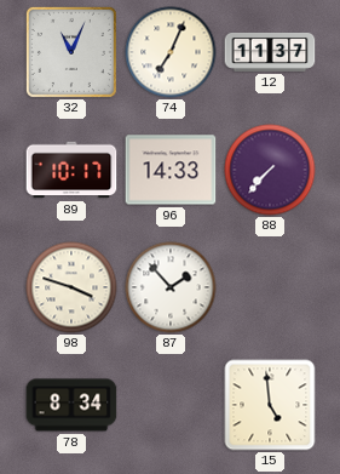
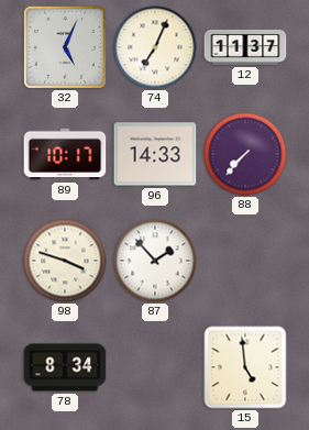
32: 11:04 -> 5:04 (65, 47)
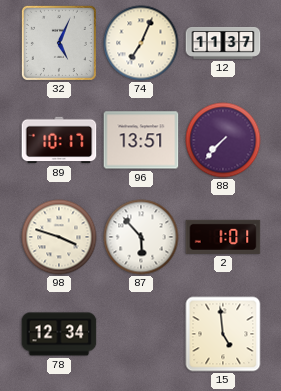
96: 14:33 -> 13:51 (141, 140)
87: 1:53 -> 5:53 (141, 237)
2: none -> 1:01 (223, 237)
78: 8:34 -> 12:34 (59, 334)
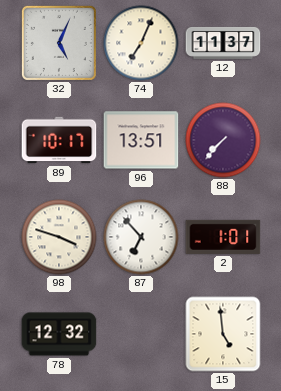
87: 5:53 -> 6:53 (141, 237)
78: 12:34 -> 12:32 (59, 334)
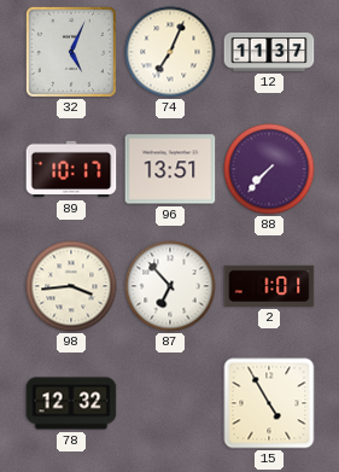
98: 3:48 -> 3:44 (71, 286)
15: 4:59 -> 4:55 (269, 403)
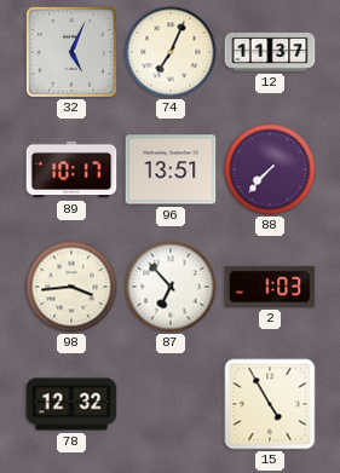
2: 1:01 -> 1:03 (270, 287)
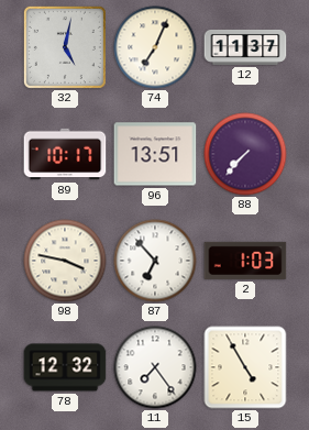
32: 5:04 -> 5:02 (65, 47)
98: 3:44 -> 3:47 (65, 261)
11: none -> 7:24 (155, 367)
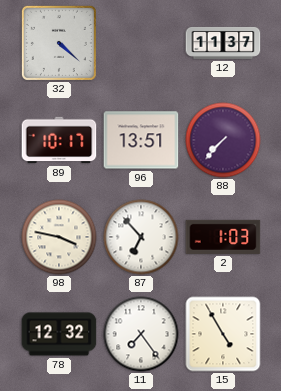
32: 5:02 -> 4:22 (59, 43)
74: 7:04 -> none (155, 47)
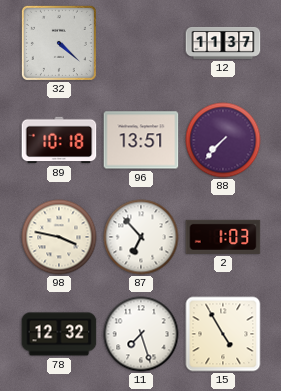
89: 10:17 -> 10:18 (59, 140)
11: 7:24 -> 7:27 (141, 334)
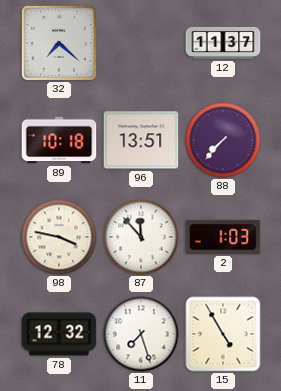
32: 4:22 -> 7:22 (59, 43)
87: 6:53 -> 11:53 (141, 237)
